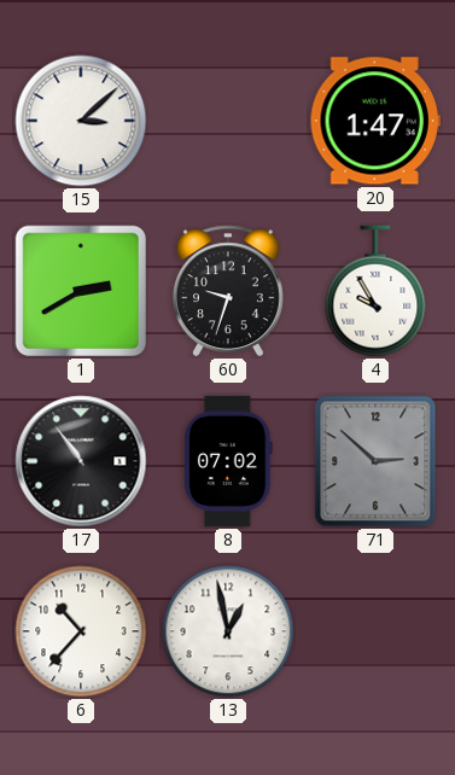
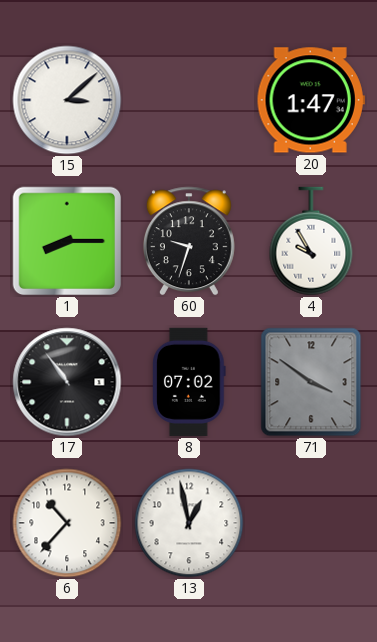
1: 2:40 -> 8:15 (67, 241)
71: 2:52 -> 3:51 (311, 382)
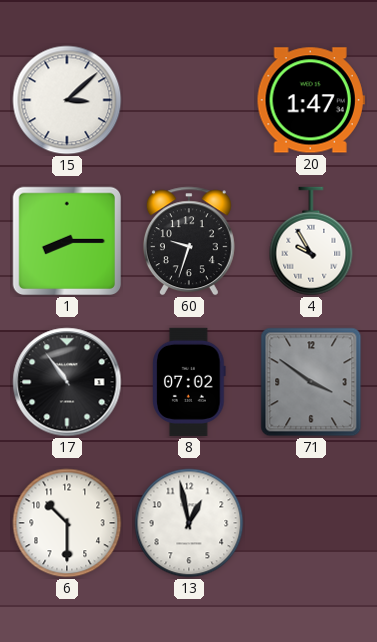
6: 10:37 -> 10:30 (67, 523)
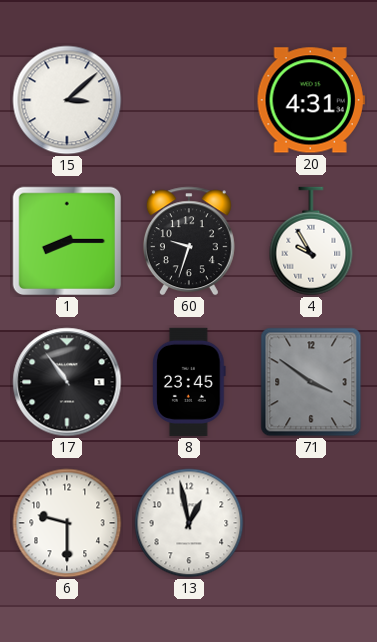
20: 1:47 -> 4:31 (311, 100)
8: 07:02 -> 23:45 (190, 382)
6: 10:30 -> 9:30 (67, 523)
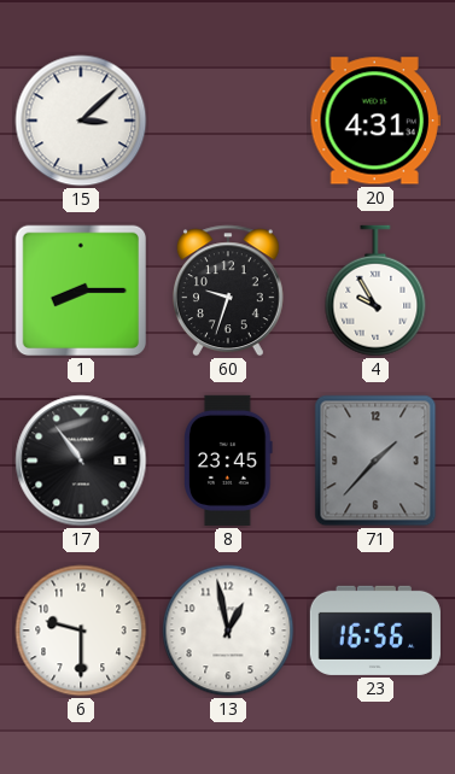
71: 3:51 -> 1:37 (375, 461)
23: none -> 16:56 (375, 631)
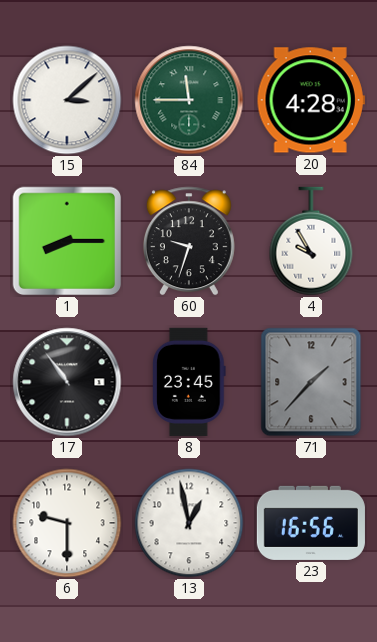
84: none -> 11:45 (189, 100)
20: 4:31 -> 4:28 (311, 100)
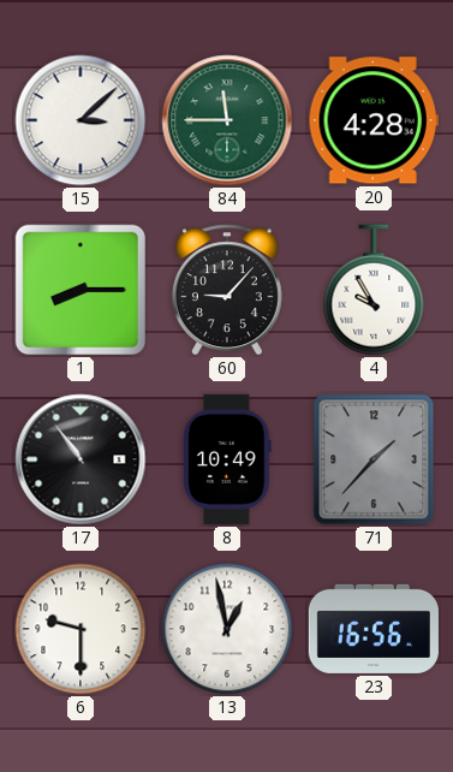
60: 9:33 -> 9:07 (227, 290)
8: 23:45 -> 10:49 (228, 459)
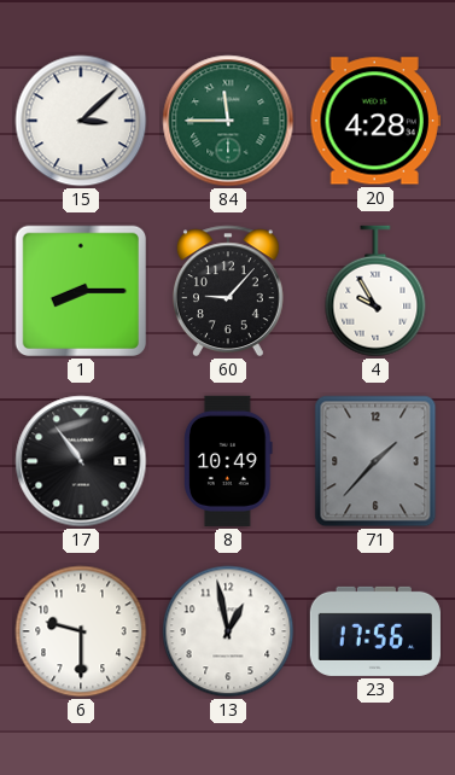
23: 16:56 -> 17:56 (375, 631)
